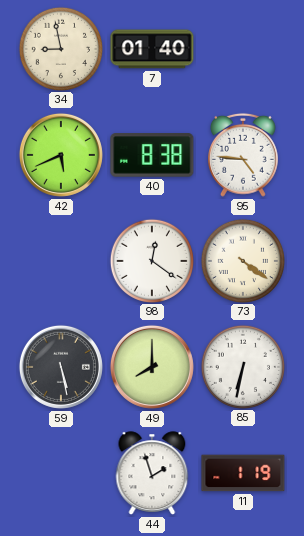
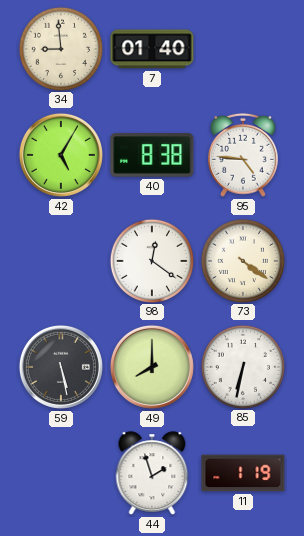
34: 8:58 -> 8:59 (60, 48)
42: 5:41 -> 5:05 (61, 155)
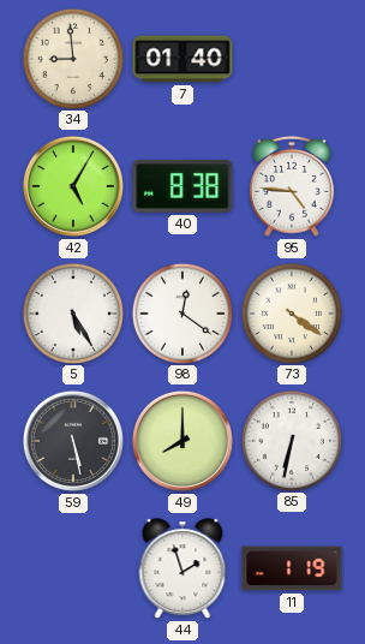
5: none -> 5:25 (72, 312)
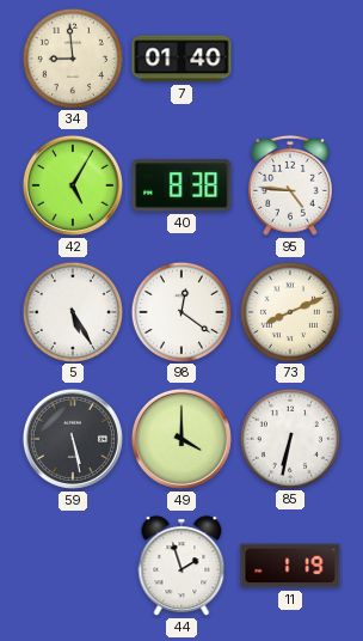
73: 4:21 -> 8:11 (289, 311)
49: 8:00 -> 4:00 (181, 439)
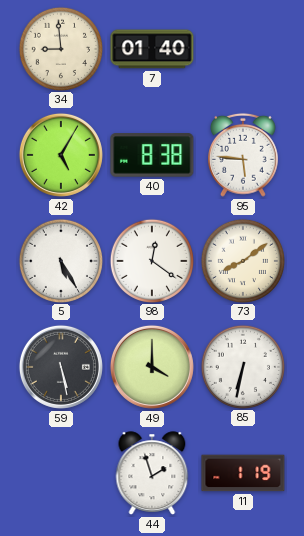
95: 4:46 -> 5:46 (244, 155)
73: 8:11 -> 8:09 (242, 260)
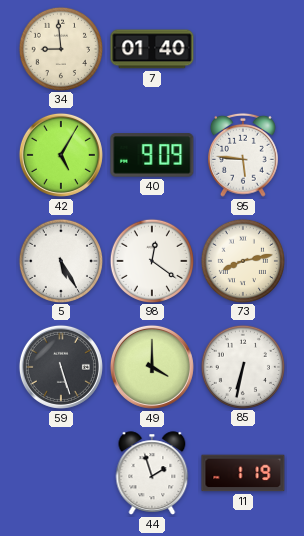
40: 8:38 -> 9:09 (152, 155)
73: 8:09 -> 8:13 (242, 260)
59: 5:28 -> 5:27 (61, 367)
